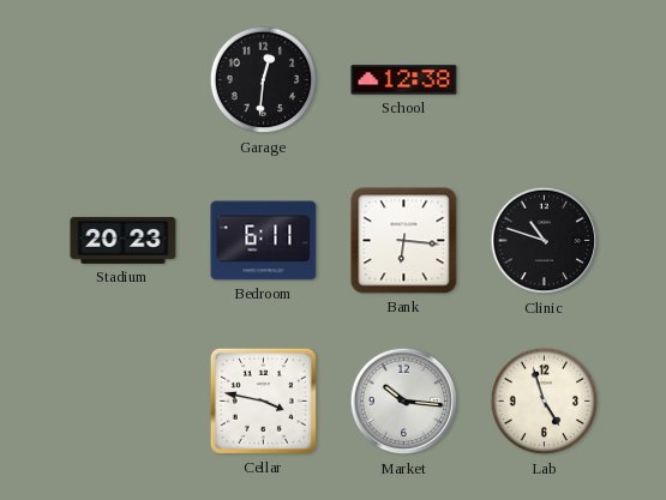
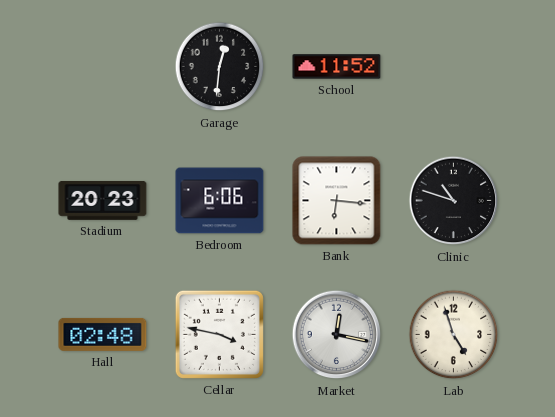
School: 12:38 -> 11:52 (337, 67)
Bedroom: 6:11 -> 6:06 (220, 201)
Hall: none -> 02:48 (103, 334)
Market: 10:16 -> 12:17 (337, 335)
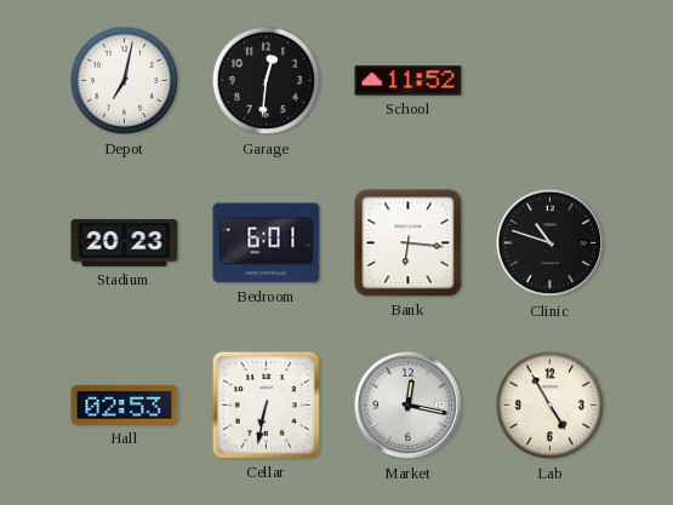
Depot: none -> 7:02 (125, 81)
Bedroom: 6:06 -> 6:01 (267, 243)
Hall: 02:48 -> 02:53 (125, 404)
Cellar: 3:47 -> 6:32 (266, 404)
Lab: 4:57 -> 4:55 (551, 406)
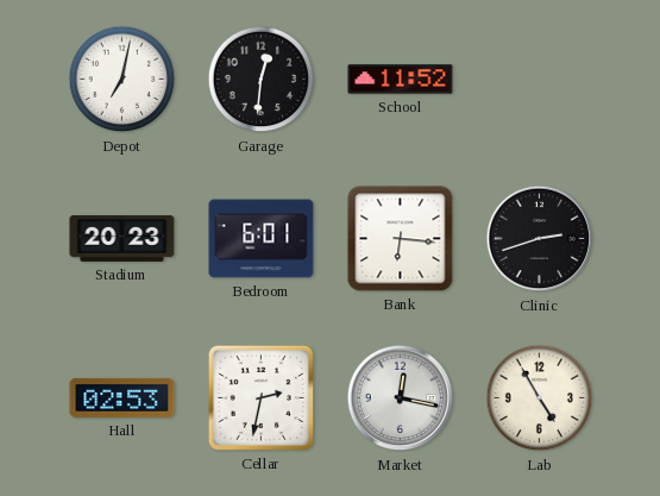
Clinic: 10:48 -> 2:42 (540, 239)
Cellar: 6:32 -> 2:32 (260, 397)
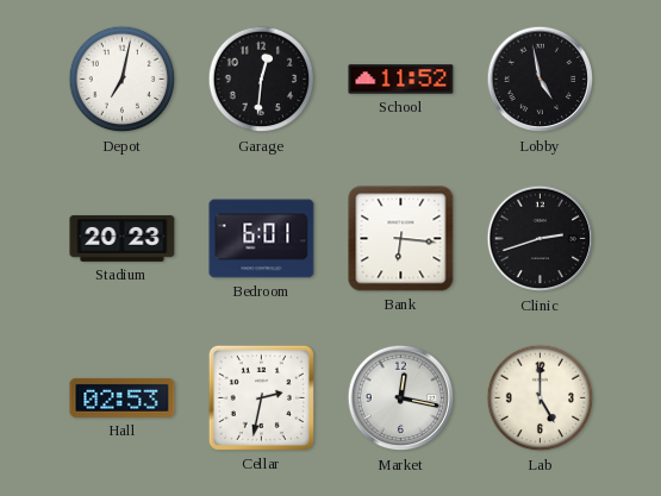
Lobby: none -> 4:58 (541, 80)
Lab: 4:55 -> 5:00 (541, 398)
